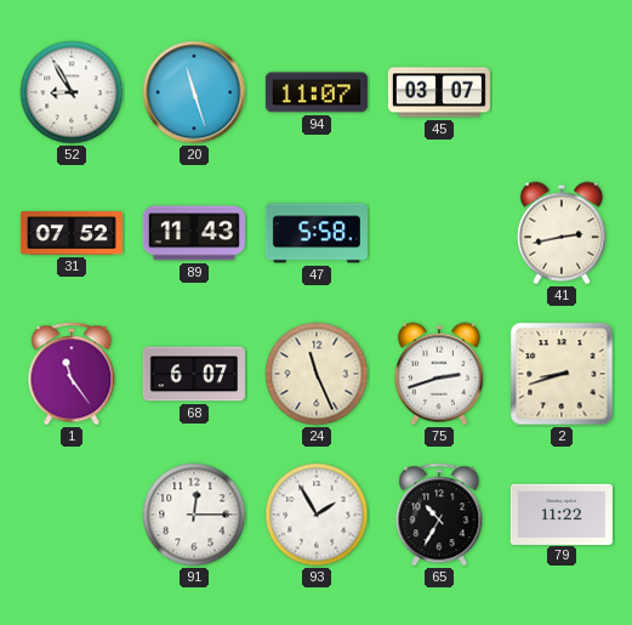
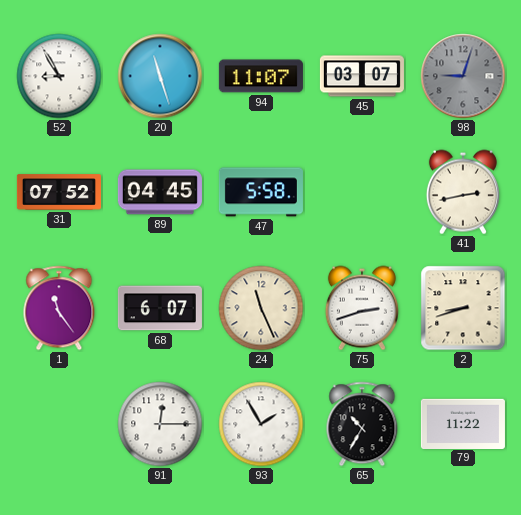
98: none -> 9:03 (463, 76)
89: 11:43 -> 04:45 (160, 192)
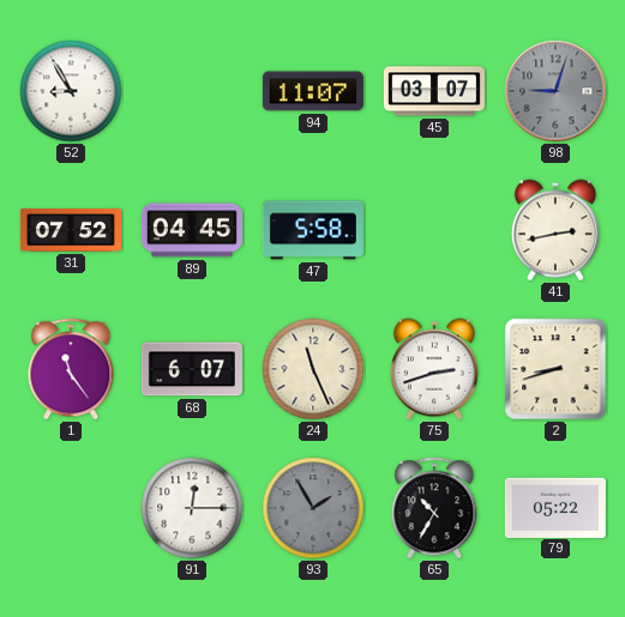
20: 11:27 -> none (160, 76)
93 dial: white -> grey (313, 508)
79: 11:22 -> 05:22 (555, 507)
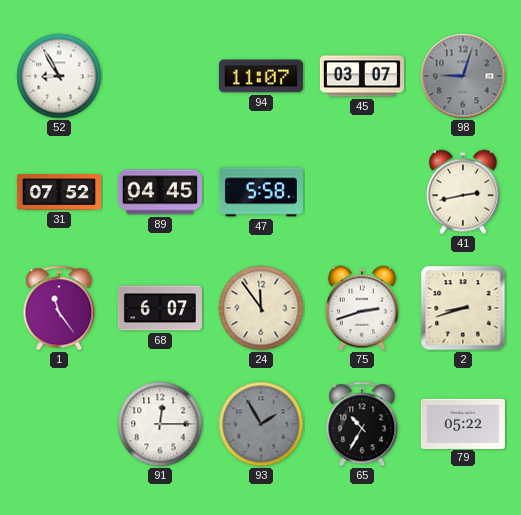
24: 11:26 -> 11:54 (261, 308)
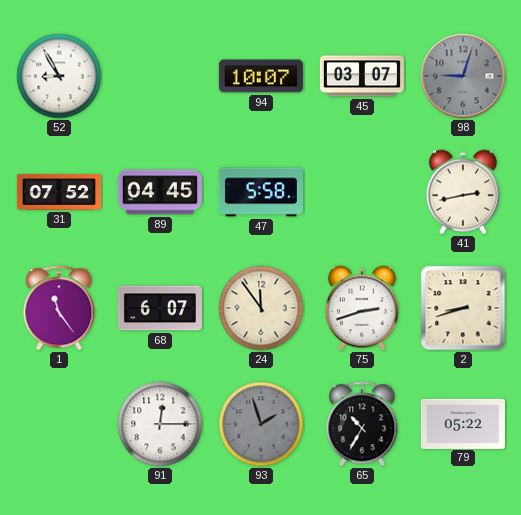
94: 11:07 -> 10:07 (261, 76)
93: 1:55 -> 1:57 (261, 424)
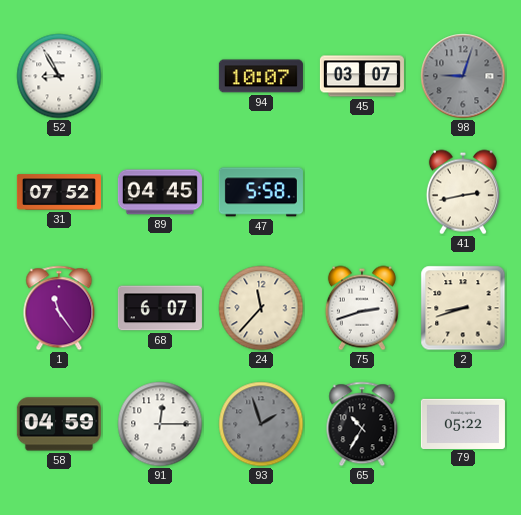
24: 11:54 -> 11:37 (261, 308)
58: none -> 04:59 (59, 424)
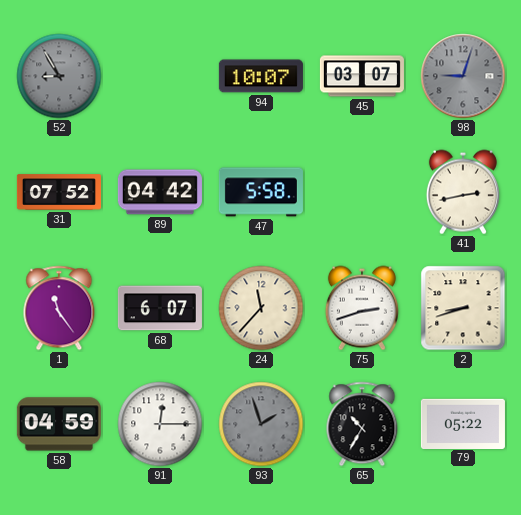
52 dial: white -> grey (59, 76)
89: 04:45 -> 04:42 (160, 192)
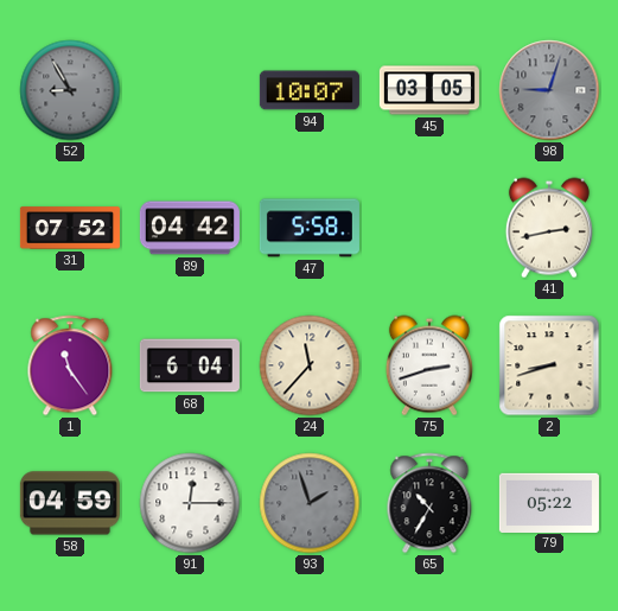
45: 03:07 -> 03:05 (429, 90)
68: 6:07 -> 6:04 (190, 365)
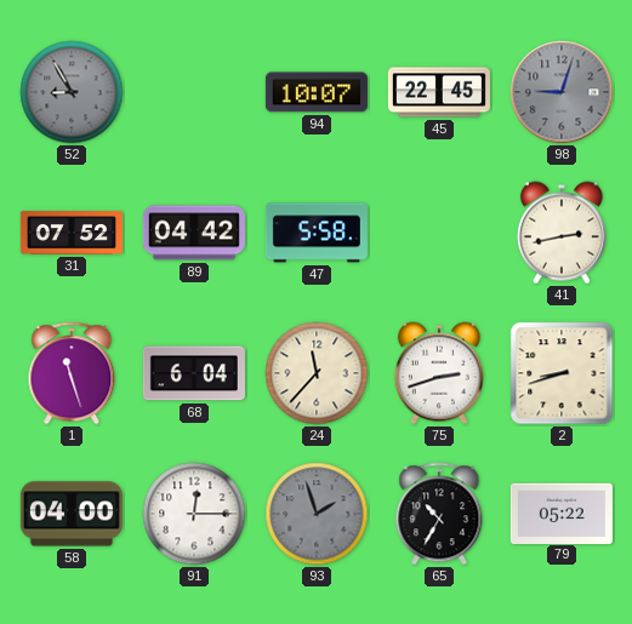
45: 03:05 -> 22:45 (439, 92)
1: 11:24 -> 11:27 (72, 373)
58: 04:59 -> 04:00 (72, 514)
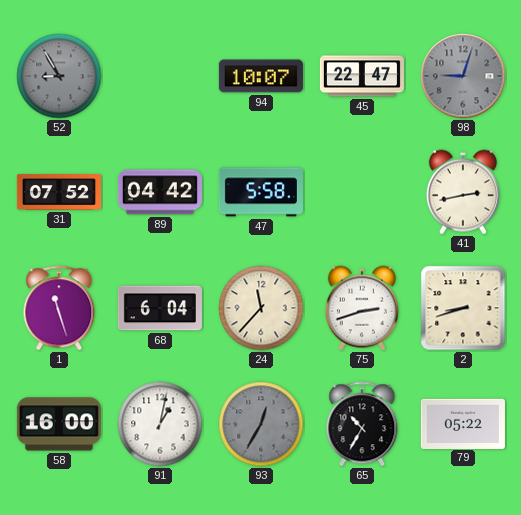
45: 22:45 -> 22:47 (362, 76)
58: 04:00 -> 16:00 (59, 424)
91: 12:15 -> 1:02 (160, 424)
93: 1:57 -> 12:35 (261, 424)
